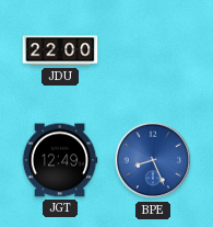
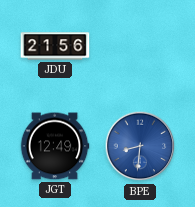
JDU: 22:00 -> 21:56 (55, 46)
BPE: 8:26 -> 8:31 (140, 146)
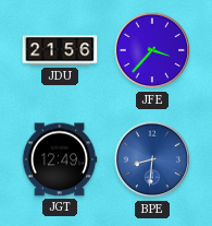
JFE: none -> 3:37 (152, 50)
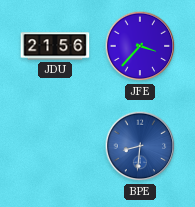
JGT: 12:49 -> none (60, 159)
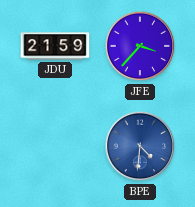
JDU: 21:56 -> 21:59 (55, 46)
BPE: 8:31 -> 4:31 (140, 146)
